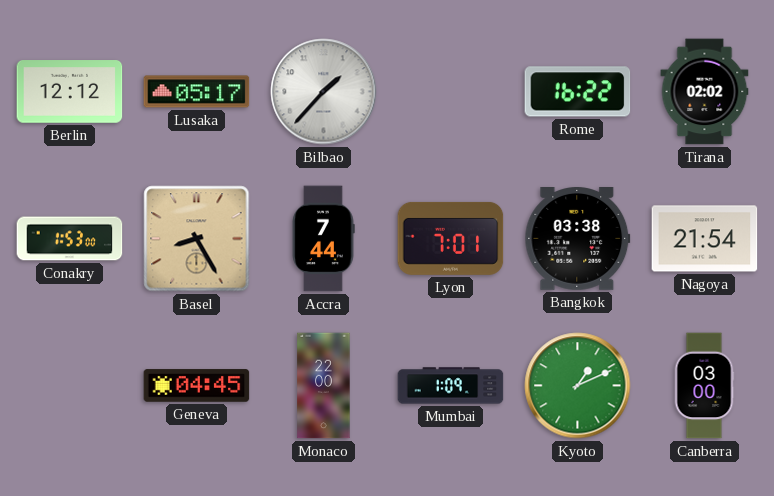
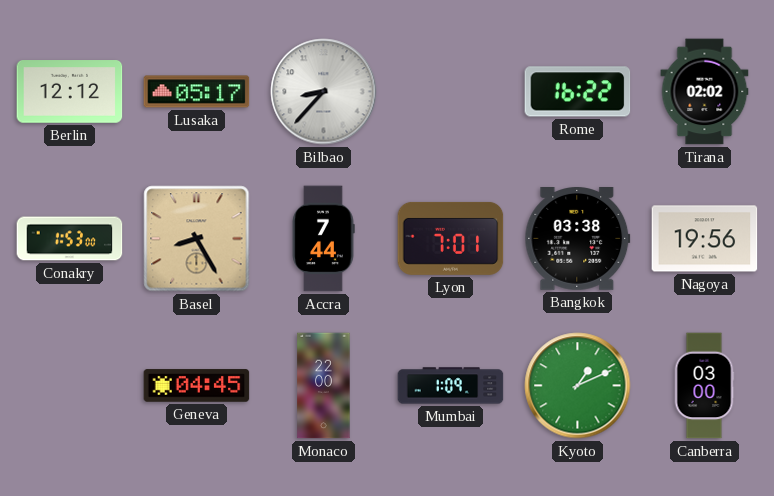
Bilbao: 1:37 -> 8:37 (324, 92)
Nagoya: 21:54 -> 19:56 (705, 239)
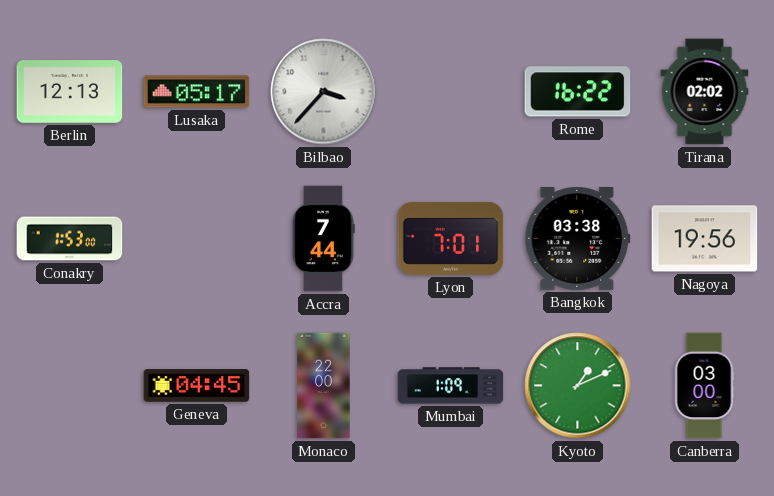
Berlin: 12:12 -> 12:13 (70, 92)
Bilbao: 8:37 -> 3:37 (324, 92)
Basel: 8:25 -> none (197, 239)
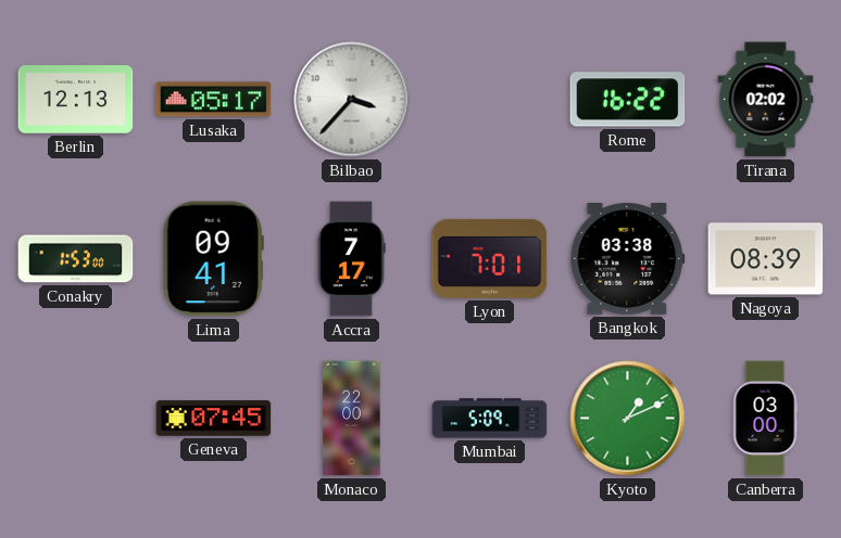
Lima: none -> 09:41 (213, 259)
Accra: 7:44 -> 7:17 (351, 259)
Nagoya: 19:56 -> 08:39 (766, 259)
Geneva: 04:45 -> 07:45 (214, 419)
Mumbai: 1:09 -> 5:09 (490, 419)
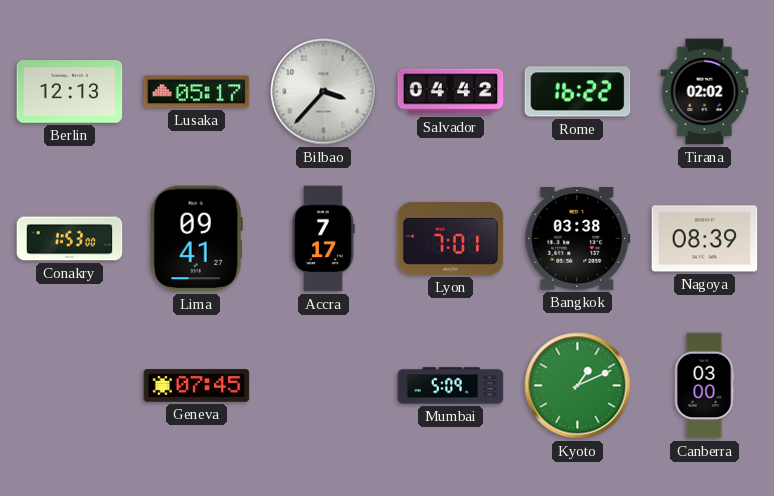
Salvador: none -> 04:42 (451, 92)
Monaco: 22:00 -> none (352, 419)
